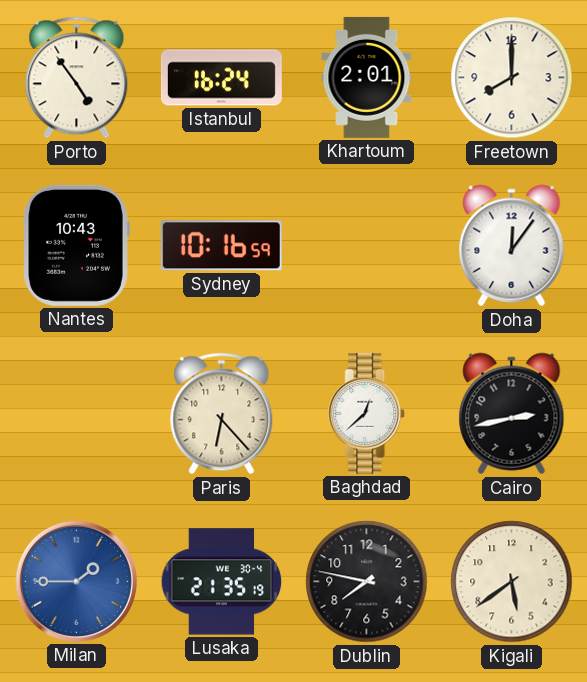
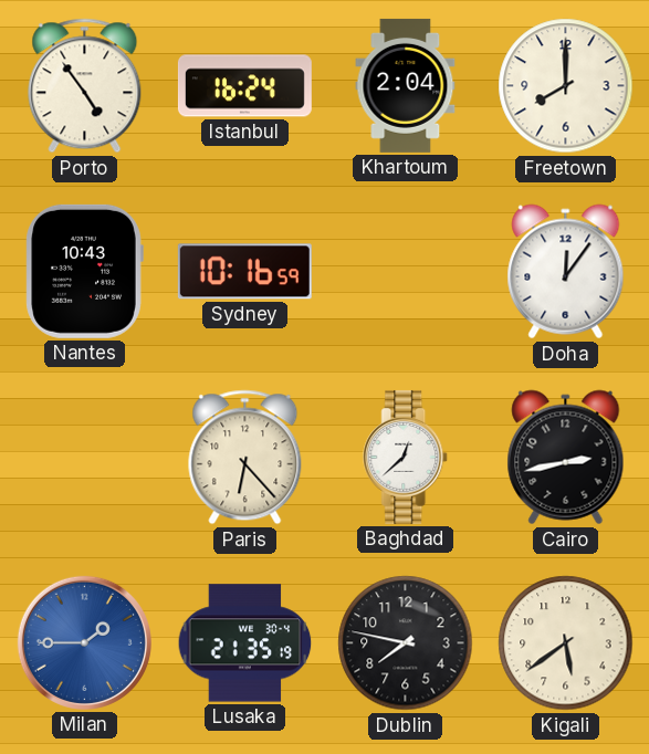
Khartoum: 2:01 -> 2:04 (406, 85)
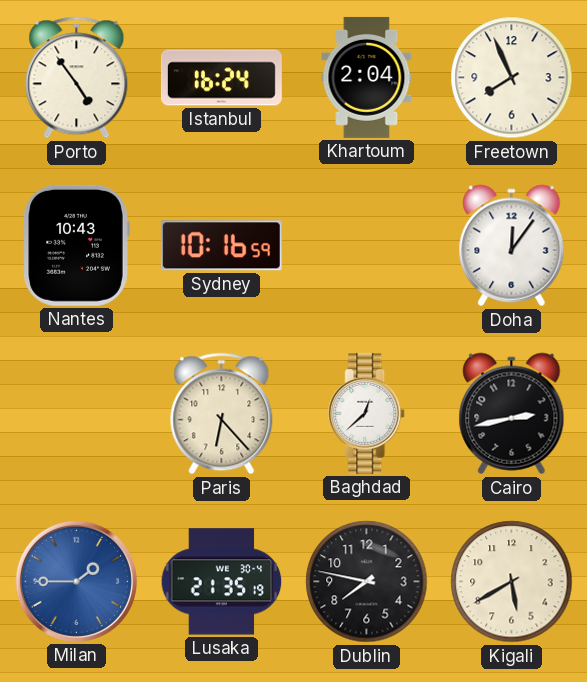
Freetown: 8:00 -> 7:56 (512, 78)
Kigali: 5:39 -> 5:40 (512, 582)
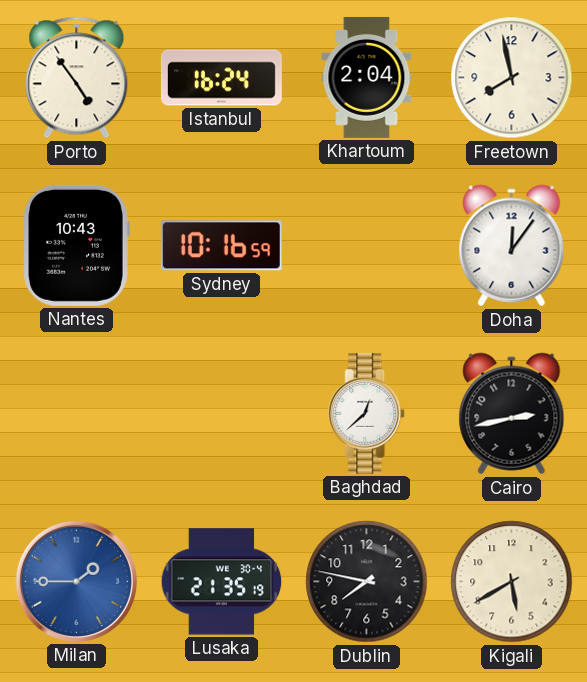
Freetown: 7:56 -> 7:58 (512, 78)
Paris: 6:23 -> none (222, 414)
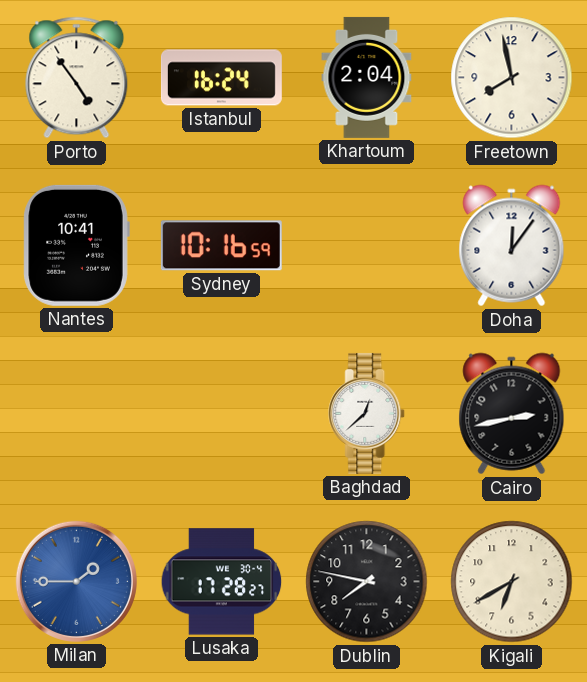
Nantes: 10:43 -> 10:41 (76, 245)
Lusaka: 21:35 -> 17:28 (222, 582)
Kigali: 5:40 -> 6:40 (512, 582)
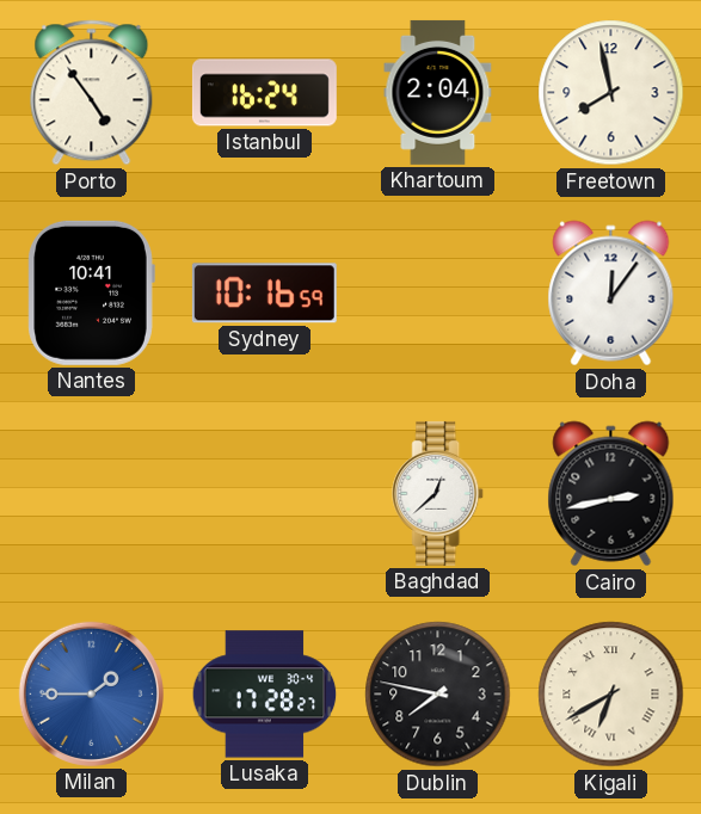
Kigali numerals: Arabic -> Roman (611, 695)
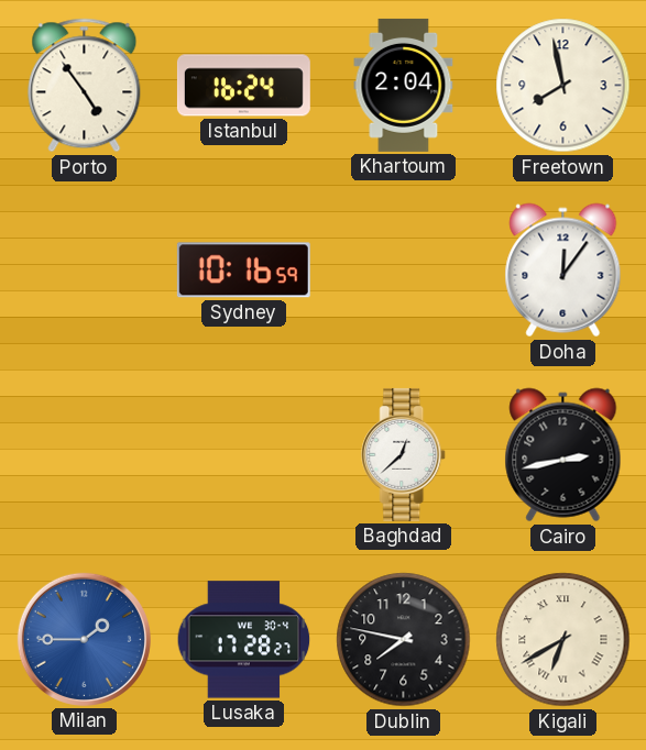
Nantes: 10:41 -> none (91, 292)
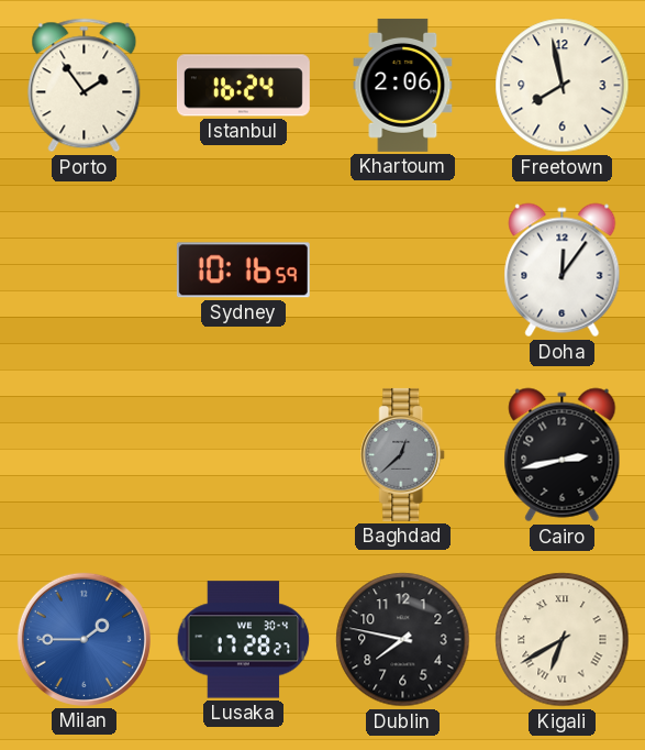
Porto: 4:54 -> 1:54 (85, 86)
Khartoum: 2:04 -> 2:06 (403, 85)
Baghdad dial: white -> grey (403, 454)
